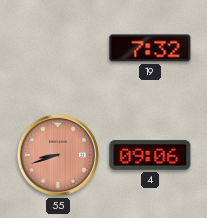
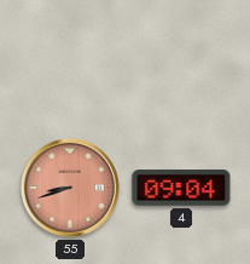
19: 7:32 -> none (150, 48)
4: 09:06 -> 09:04 (181, 188)
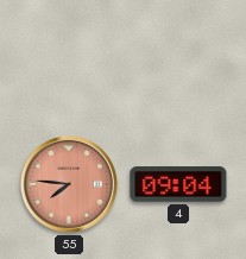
55: 8:42 -> 7:46 (69, 184)
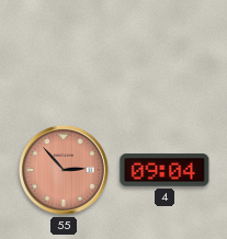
55: 7:46 -> 2:53 (64, 170)
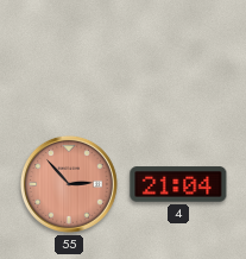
4: 09:04 -> 21:04 (178, 184)
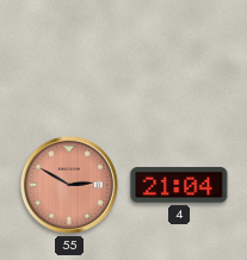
55: 2:53 -> 2:50 (69, 185)
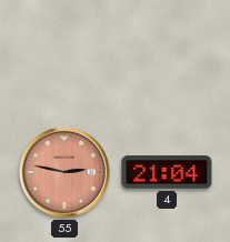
55: 2:50 -> 2:47 (64, 172)
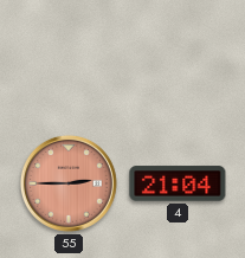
55: 2:47 -> 2:45 (69, 183)
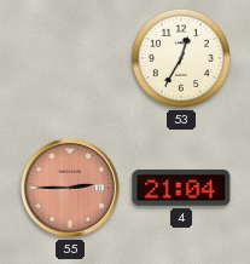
53: none -> 12:35 (181, 58)
